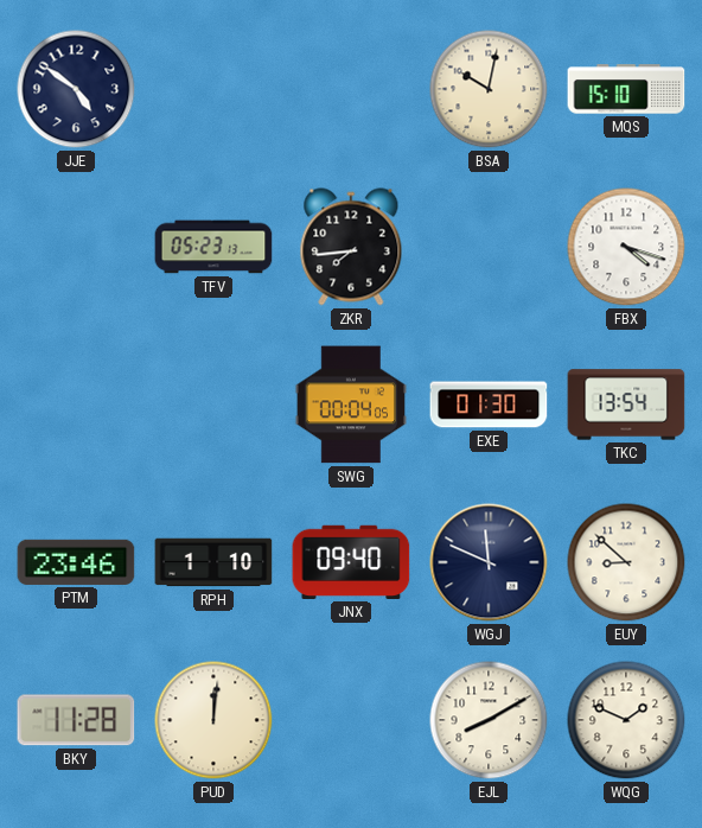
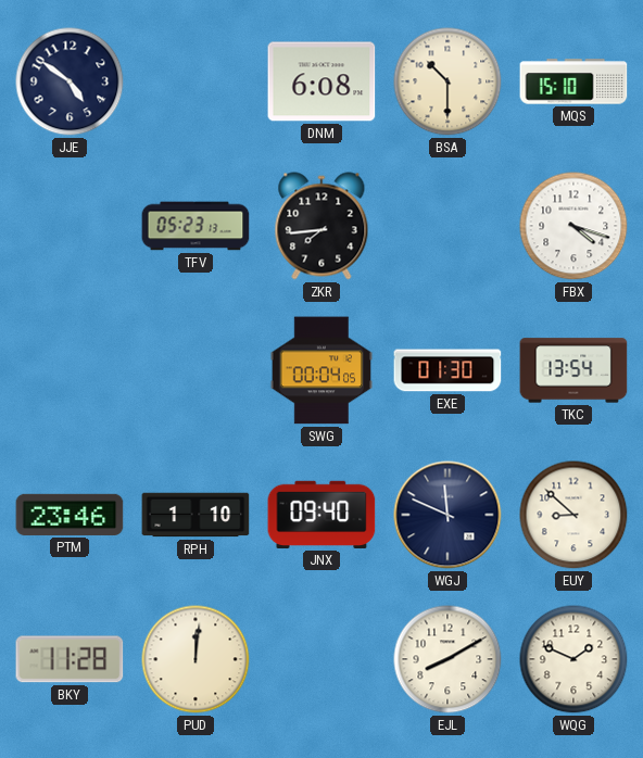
DNM: none -> 6:08 (321, 81)
BSA: 10:02 -> 10:30 (447, 81)
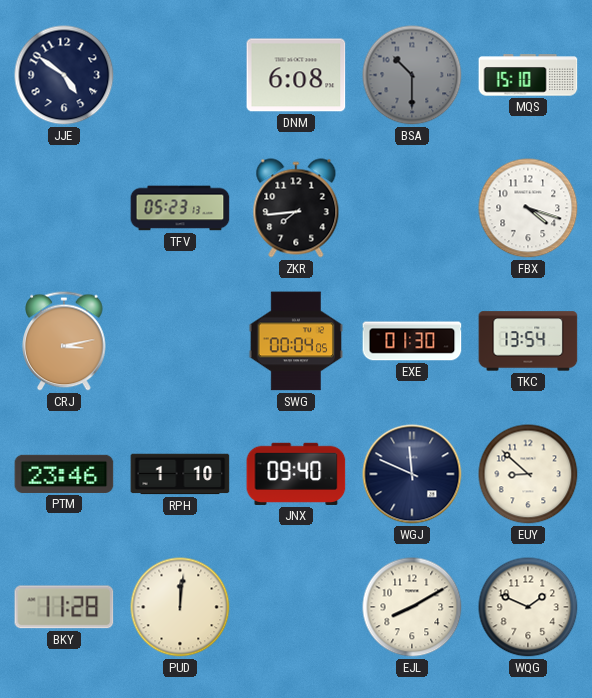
BSA dial: cream -> grey (412, 75)
CRJ: none -> 3:13 (64, 341)
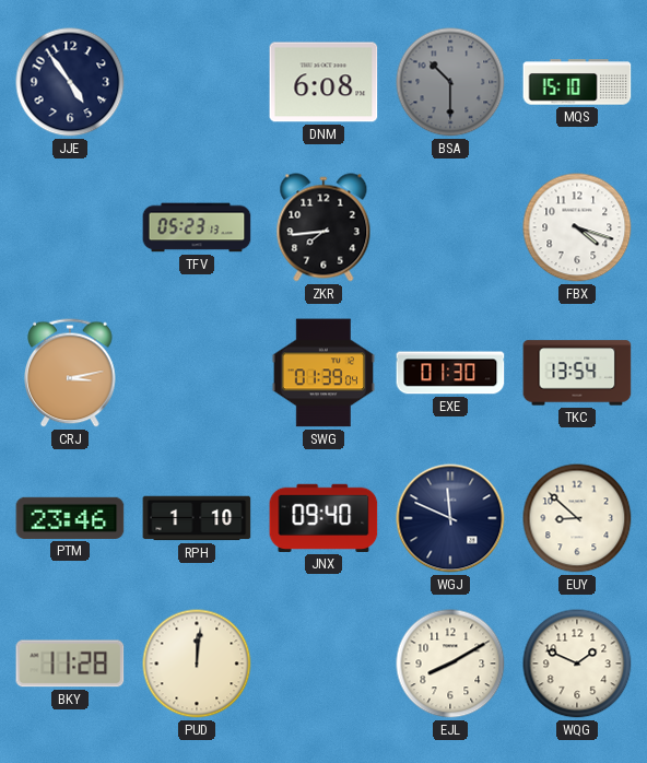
JJE: 4:51 -> 4:54 (70, 82)
SWG: 00:04 -> 01:39 (322, 373)
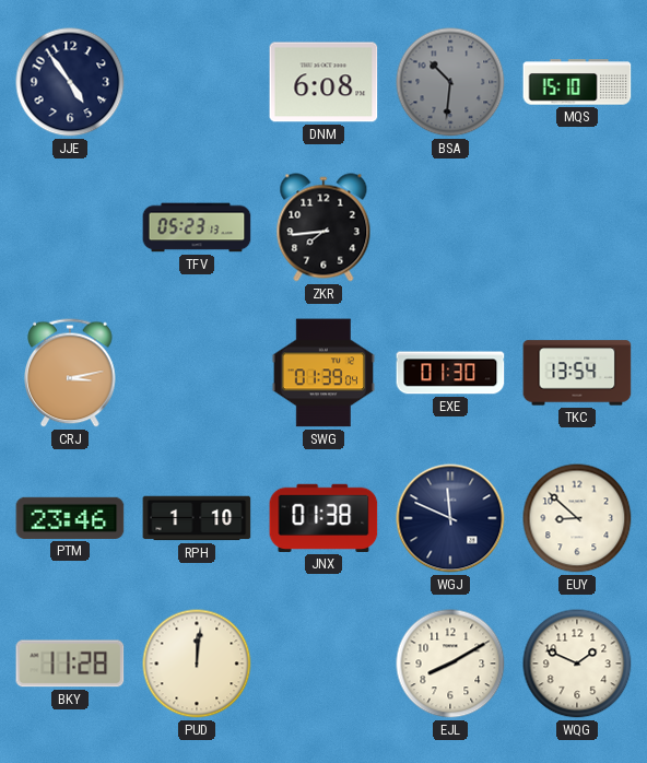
BSA: 10:30 -> 10:31 (450, 82)
FBX: 4:18 -> none (577, 227)
JNX: 09:40 -> 01:38 (323, 518)
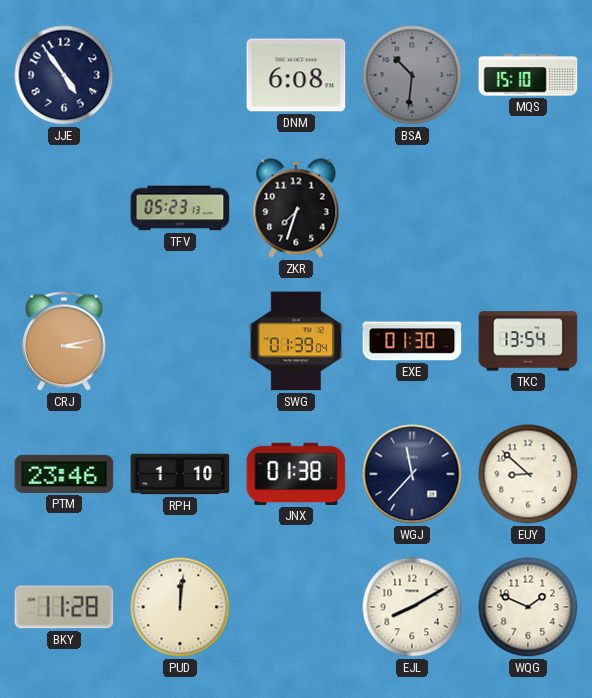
ZKR: 7:44 -> 7:33 (296, 208)
WGJ: 11:49 -> 11:37 (412, 474)
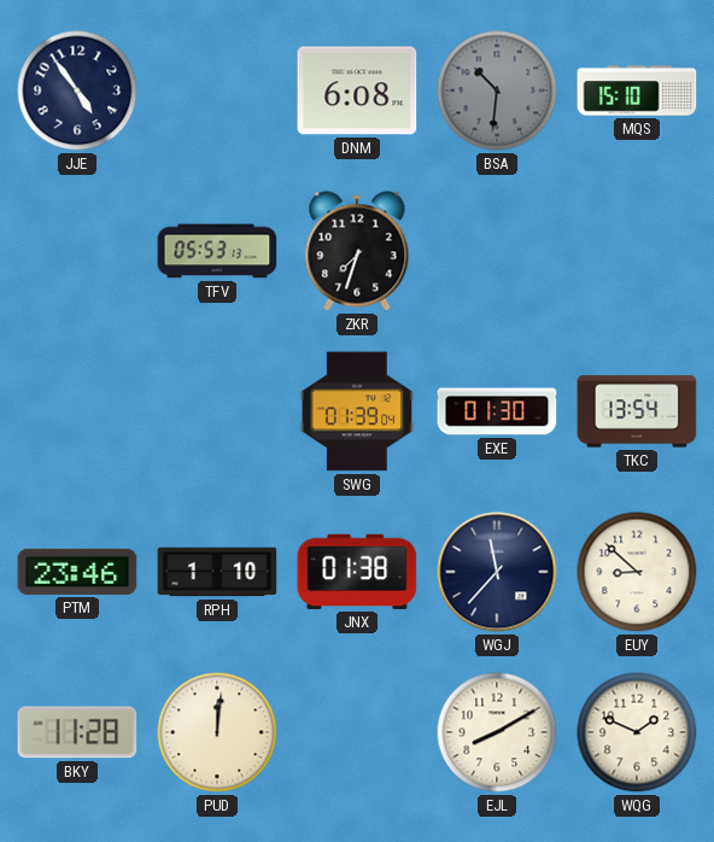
TFV: 05:23 -> 05:53 (217, 251)
CRJ: 3:13 -> none (64, 341)
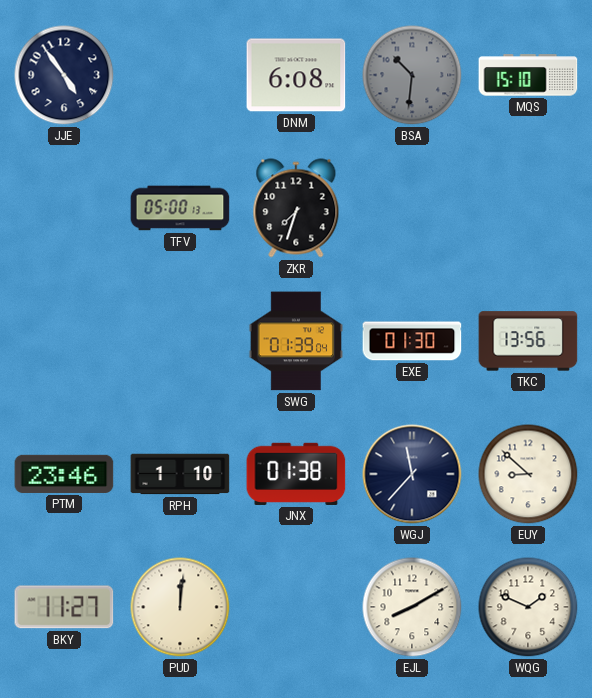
TFV: 05:53 -> 05:00 (180, 208)
TKC: 13:54 -> 13:56 (528, 341)
BKY: 11:28 -> 11:27 (64, 607)
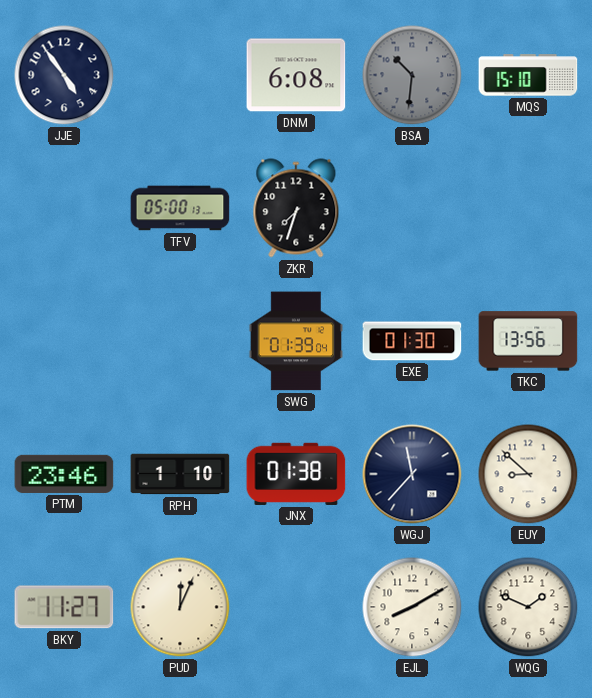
PUD: 12:01 -> 12:04 (180, 607)
